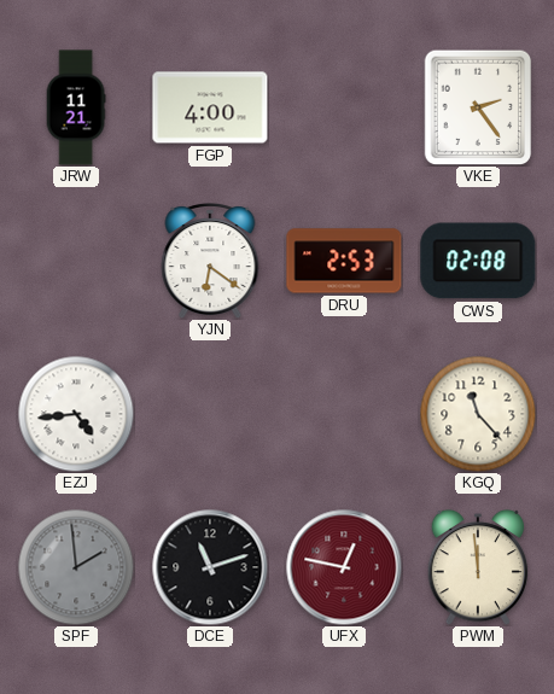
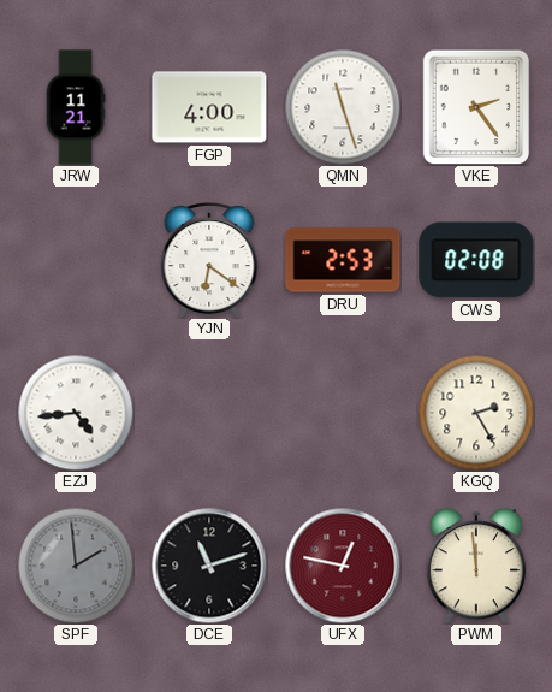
QMN: none -> 11:27 (343, 107)
KGQ: 11:23 -> 2:25 (476, 413)
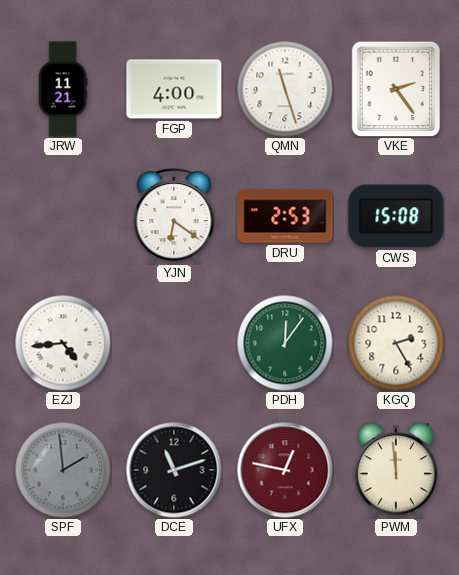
CWS: 02:08 -> 15:08 (396, 216)
PDH: none -> 12:06 (285, 343)
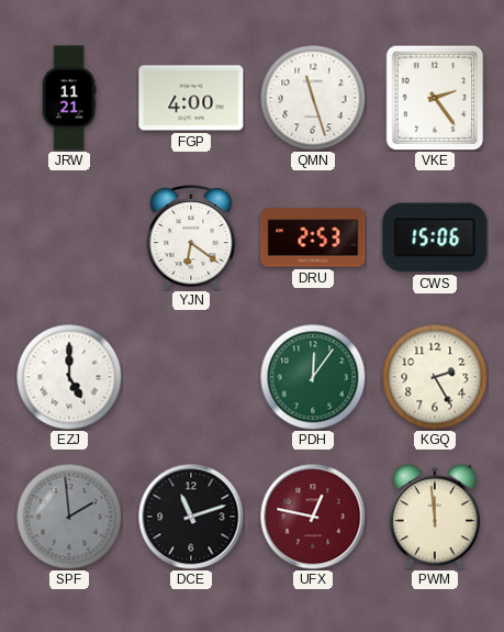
CWS: 15:08 -> 15:06 (435, 237)
EZJ: 4:44 -> 5:00 (69, 377)
